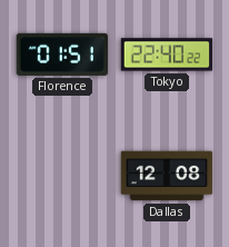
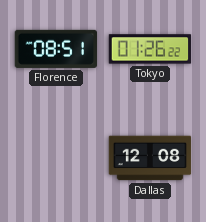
Florence: 01:51 -> 08:51 (56, 49)
Tokyo: 22:40 -> 01:26 (150, 49)
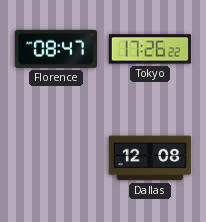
Florence: 08:51 -> 08:47 (56, 49)
Tokyo: 01:26 -> 17:26 (150, 49)
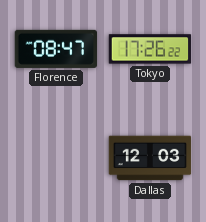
Dallas: 12:08 -> 12:03 (150, 158)
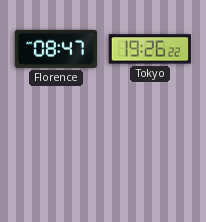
Tokyo: 17:26 -> 19:26 (150, 49)
Dallas: 12:03 -> none (150, 158)
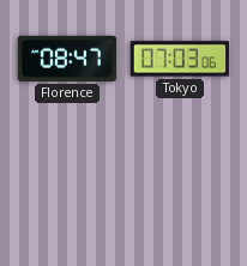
Tokyo: 19:26 -> 07:03 (180, 59)
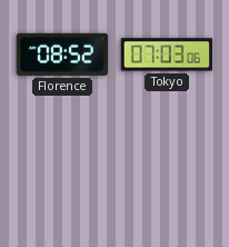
Florence: 08:47 -> 08:52 (62, 55)
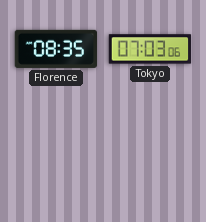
Florence: 08:52 -> 08:35 (56, 49)
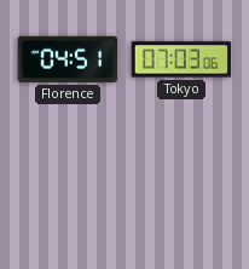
Florence: 08:35 -> 04:51 (68, 59)
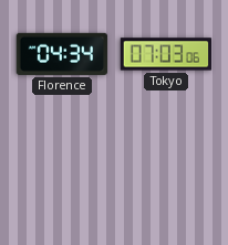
Florence: 04:51 -> 04:34 (62, 54)
